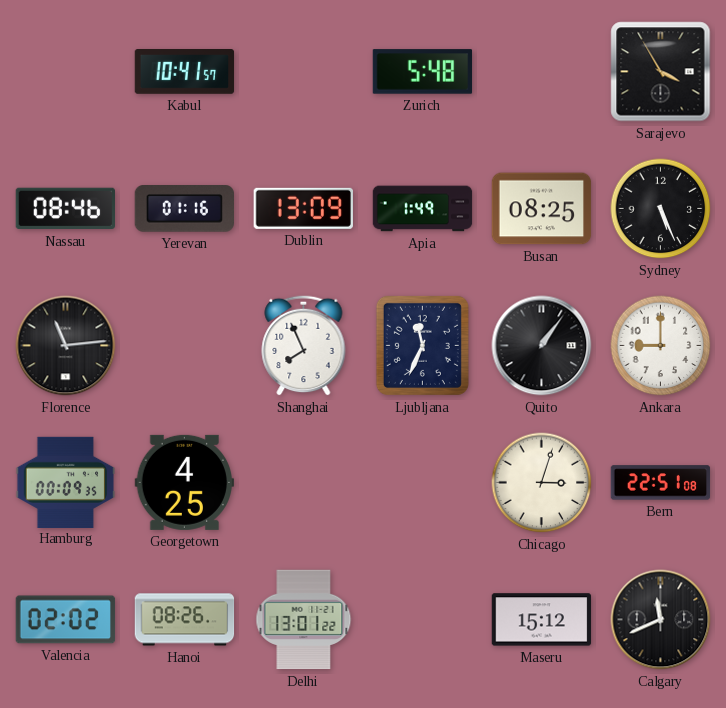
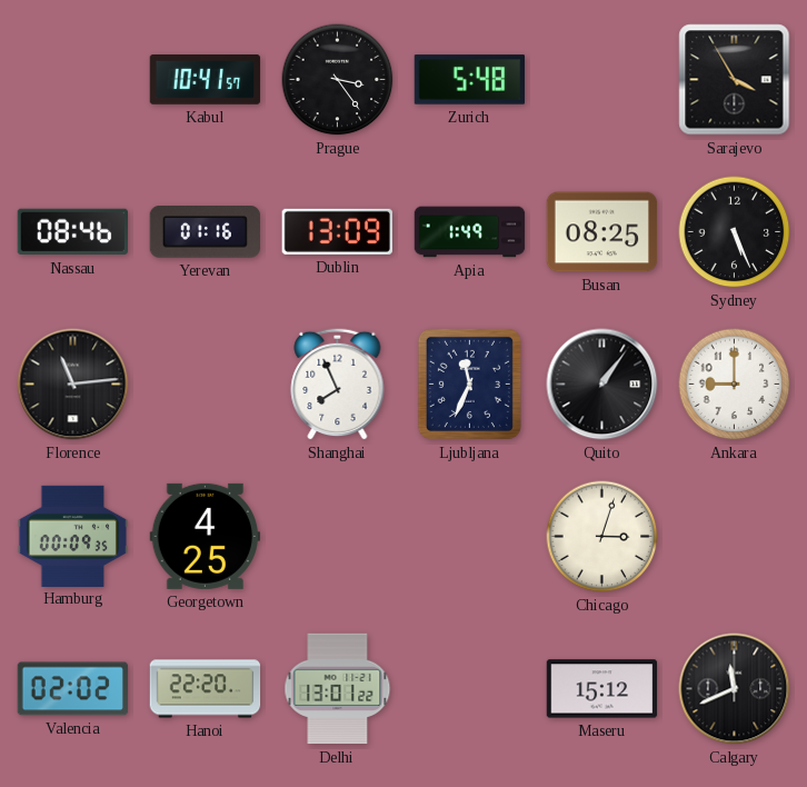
Prague: none -> 3:24 (338, 80)
Bern: 22:51 -> none (661, 483)
Hanoi: 08:26 -> 22:20 (206, 689)
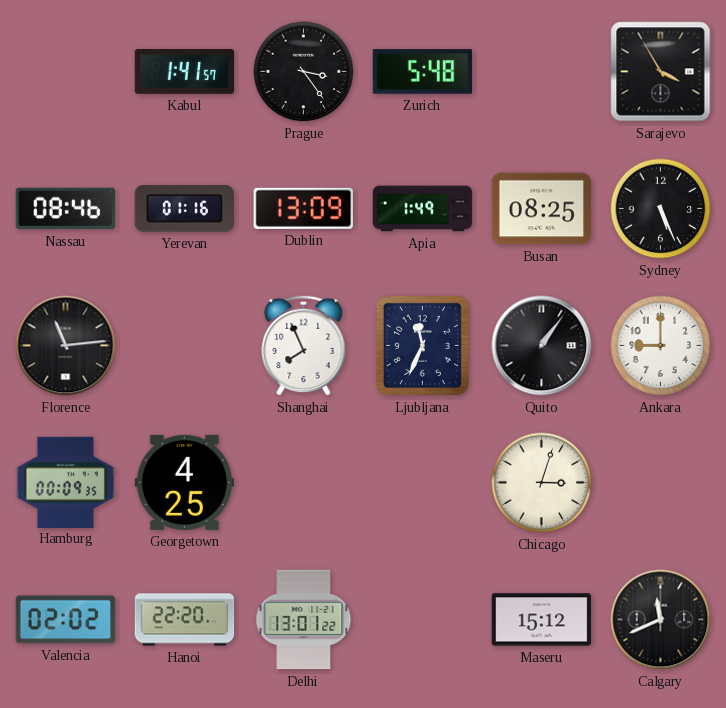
Kabul: 10:41 -> 1:41 (185, 72)
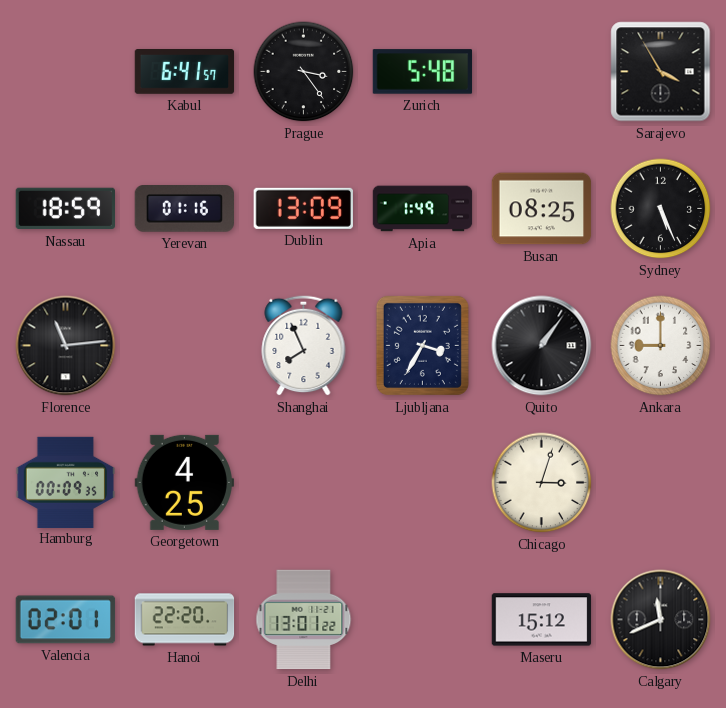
Kabul: 1:41 -> 6:41 (185, 72)
Nassau: 08:46 -> 18:59 (66, 209)
Ljubljana: 11:34 -> 3:35 (422, 345)
Valencia: 02:02 -> 02:01 (66, 620)
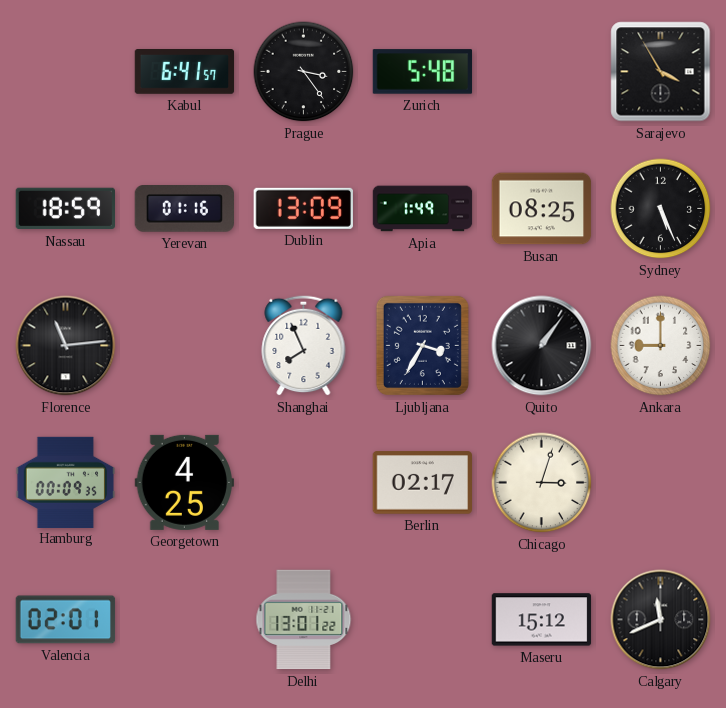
Berlin: none -> 02:17 (423, 483)
Hanoi: 22:20 -> none (185, 620)
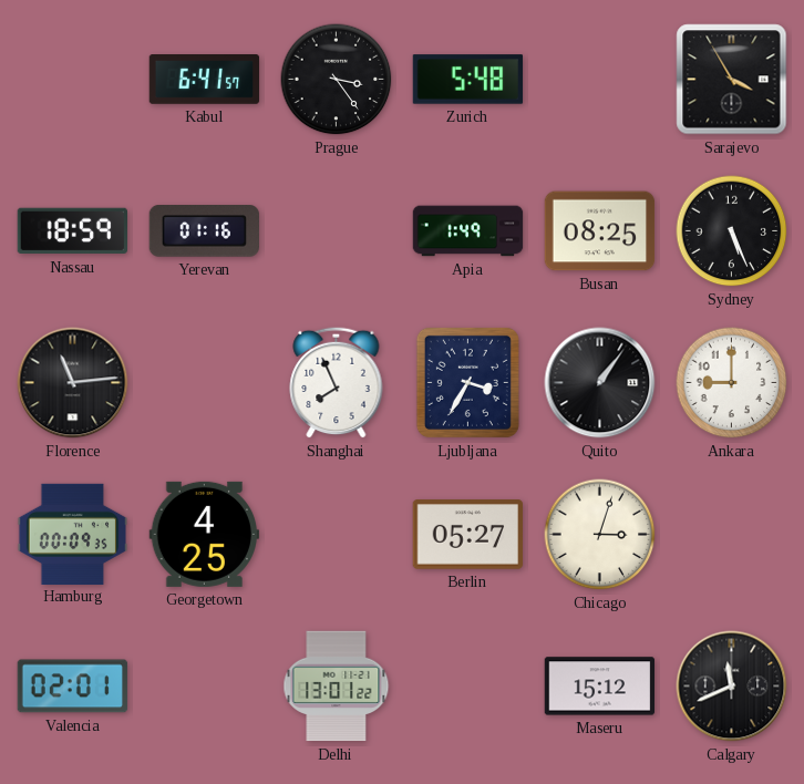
Dublin: 13:09 -> none (303, 208)
Berlin: 02:17 -> 05:27 (468, 535)
